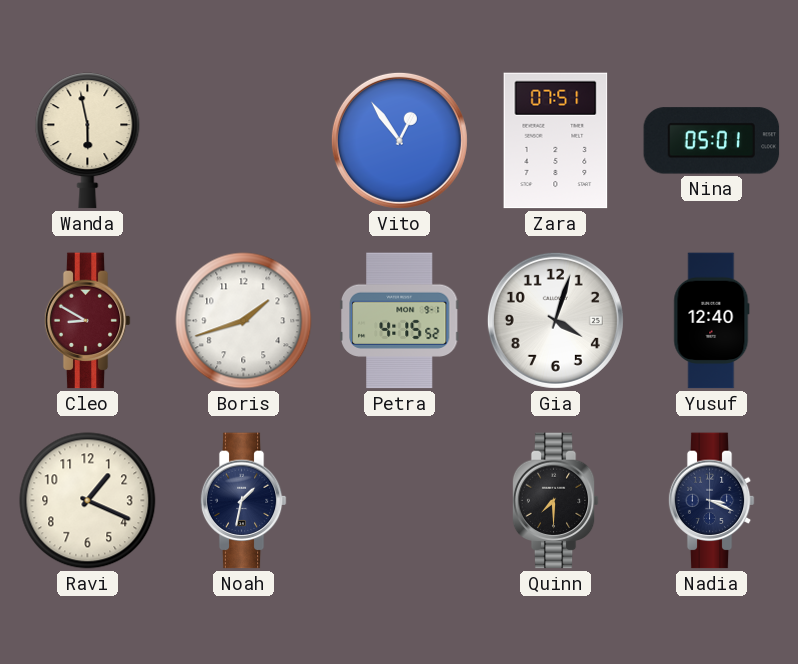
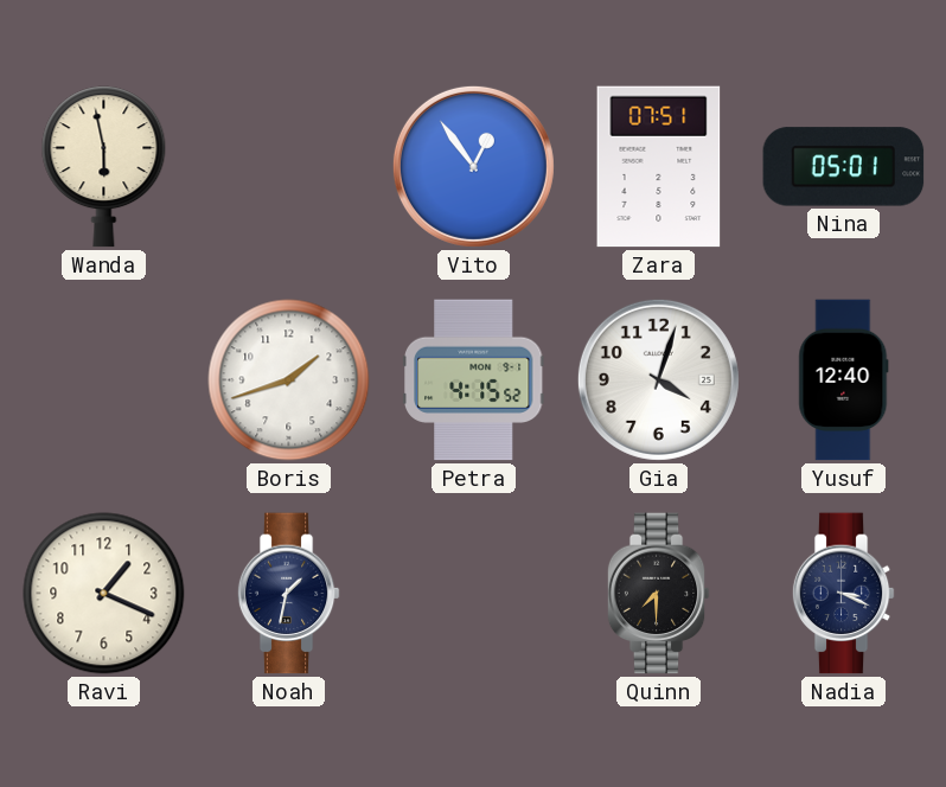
Cleo: 8:50 -> none (87, 321)
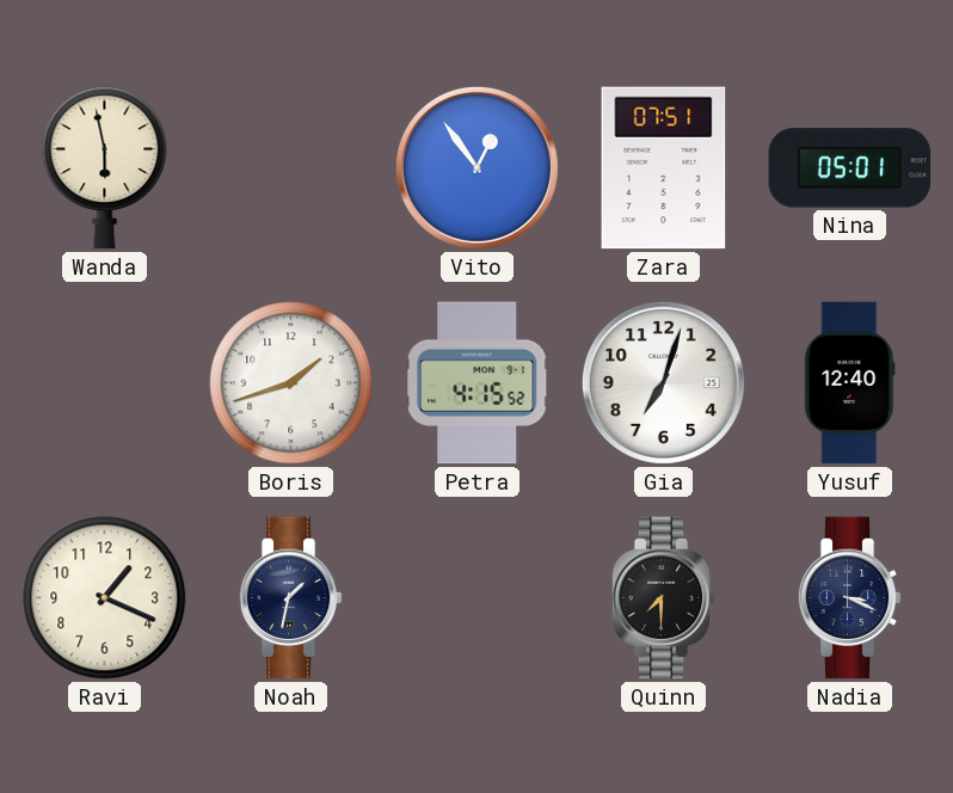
Gia: 4:03 -> 7:03 (663, 382)
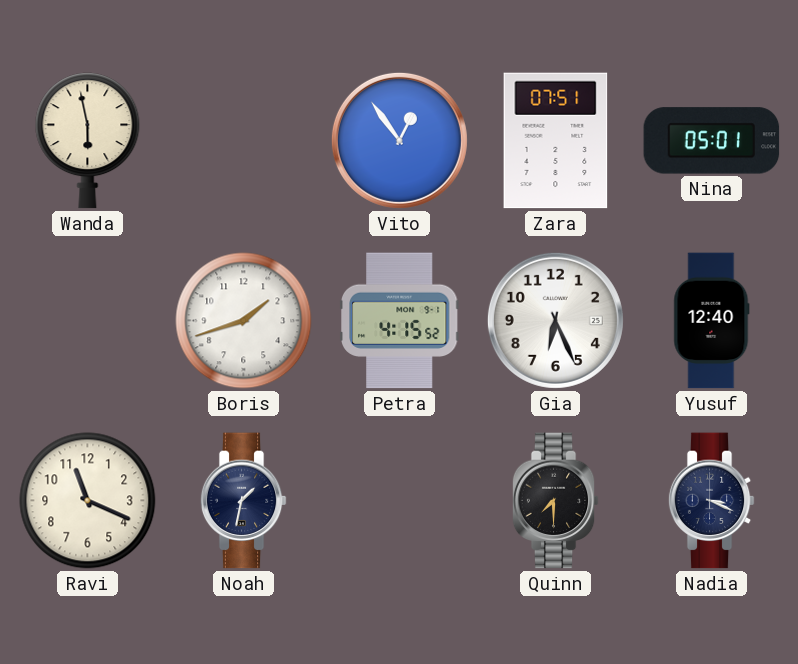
Gia: 7:03 -> 6:26 (555, 320)
Ravi: 1:19 -> 11:19 (88, 501)
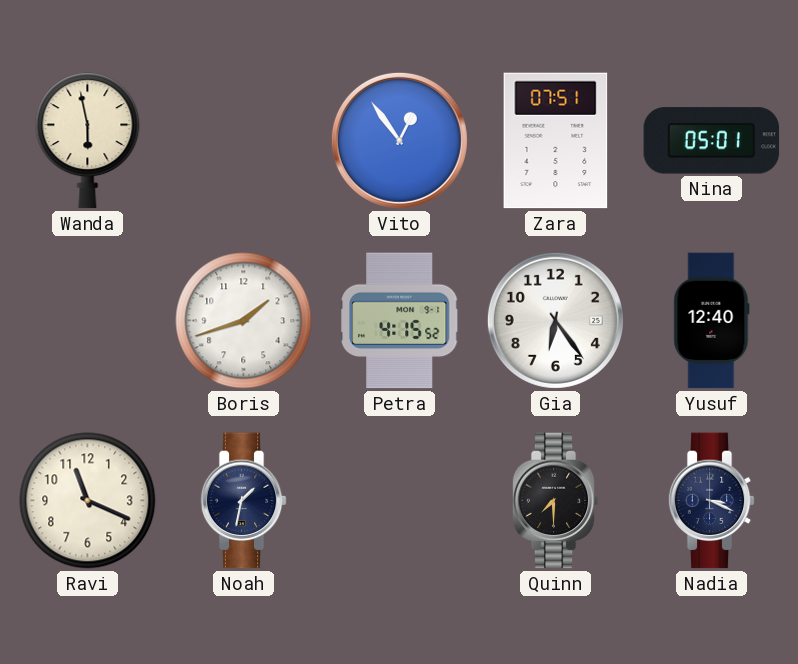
Gia: 6:26 -> 6:24 (555, 320)
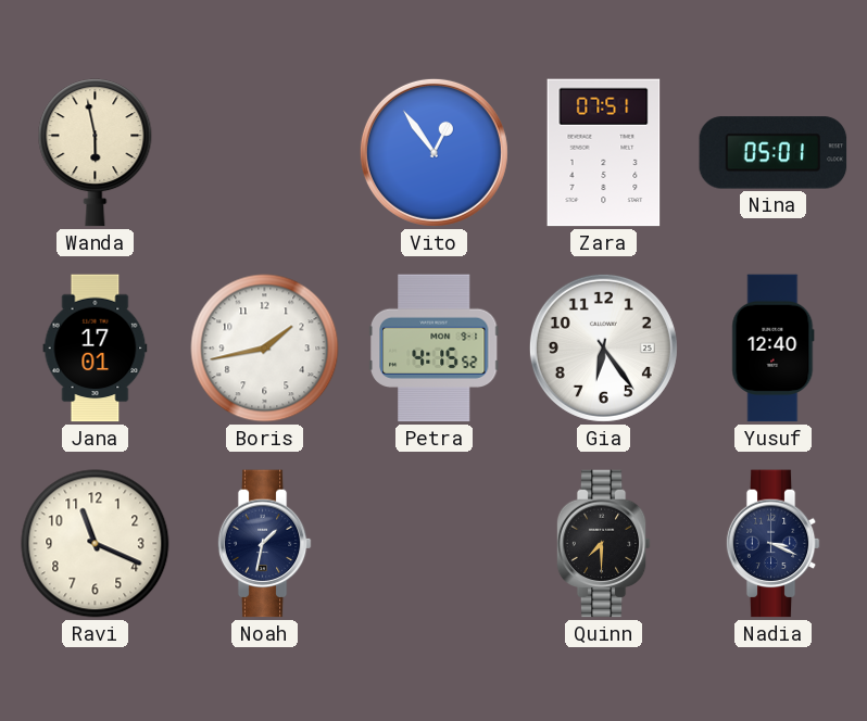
Jana: none -> 17:01 (96, 349)
Boris: 1:42 -> 1:43 (265, 349)
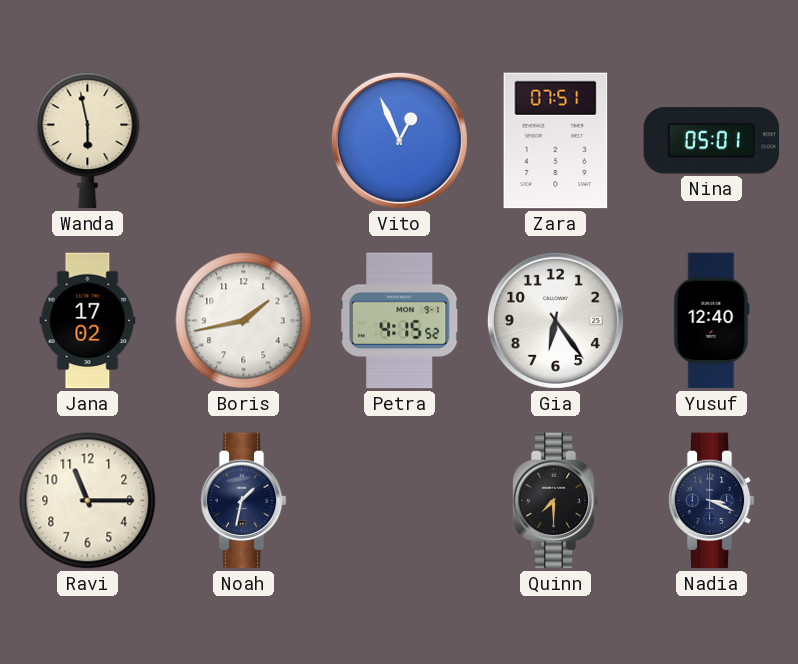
Vito: 12:54 -> 12:56 (399, 140)
Jana: 17:01 -> 17:02 (88, 321)
Ravi: 11:19 -> 11:15 (88, 501)
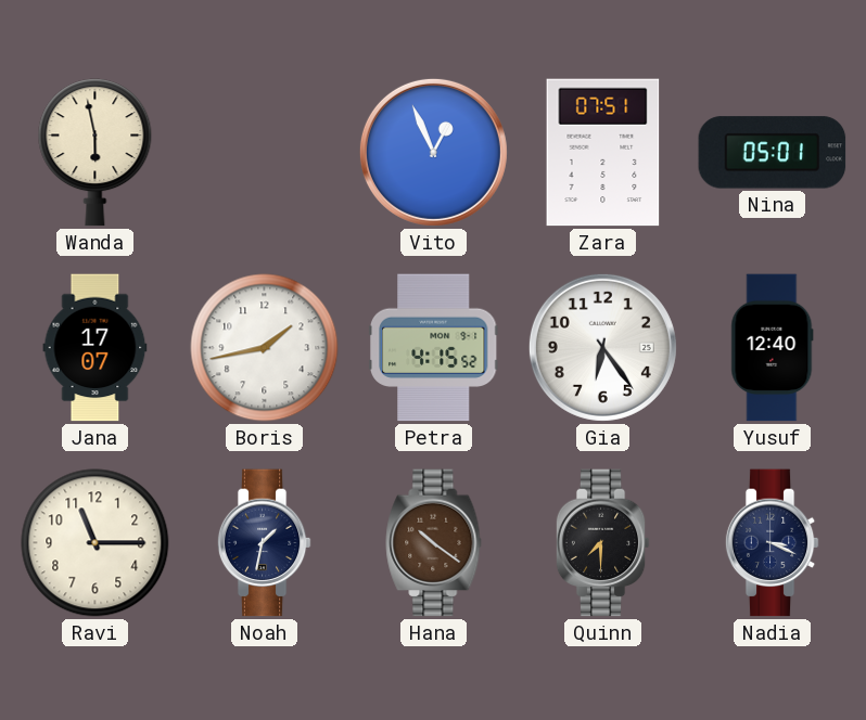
Jana: 17:02 -> 17:07 (95, 348)
Hana: none -> 10:21 (434, 543)
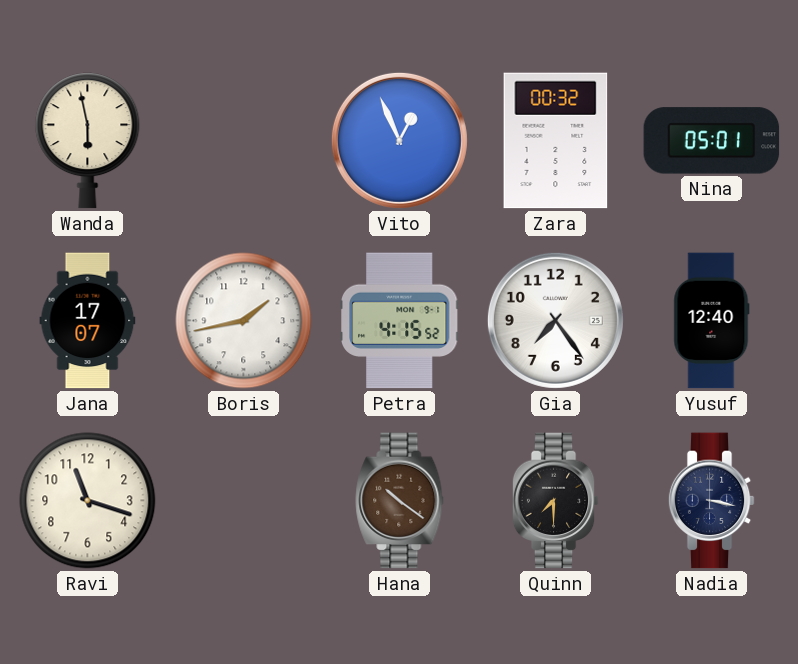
Zara: 07:51 -> 00:32 (556, 141)
Gia: 6:24 -> 7:24 (555, 320)
Ravi: 11:15 -> 11:18 (88, 501)
Noah: 1:32 -> none (264, 543)
Nadia: 3:19 -> 3:17 (711, 501)
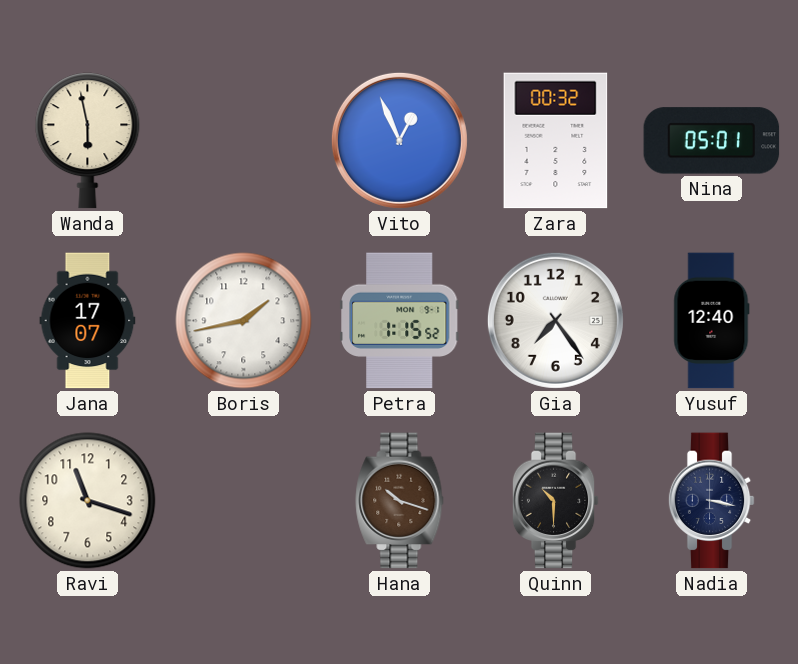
Petra: 4:15 -> 1:15 (399, 321)
Hana: 10:21 -> 10:18 (400, 501)
Quinn: 7:30 -> 10:30 (555, 501)
